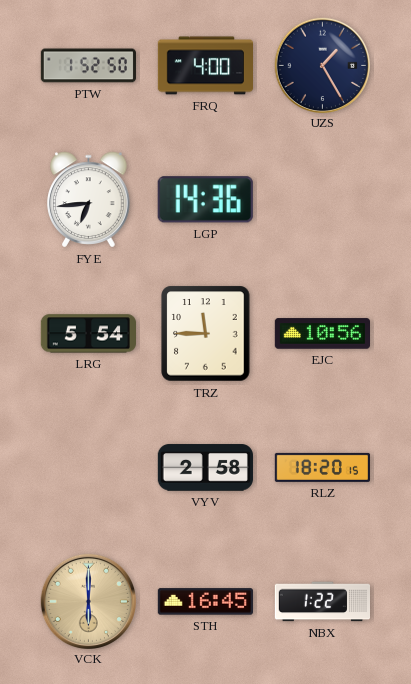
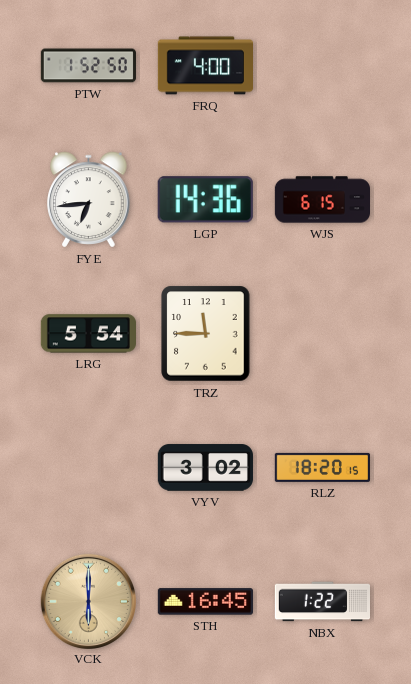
UZS: 1:25 -> none (322, 65)
WJS: none -> 6:15 (322, 200)
EJC: 10:56 -> none (322, 334)
VYV: 2:58 -> 3:02 (205, 468)
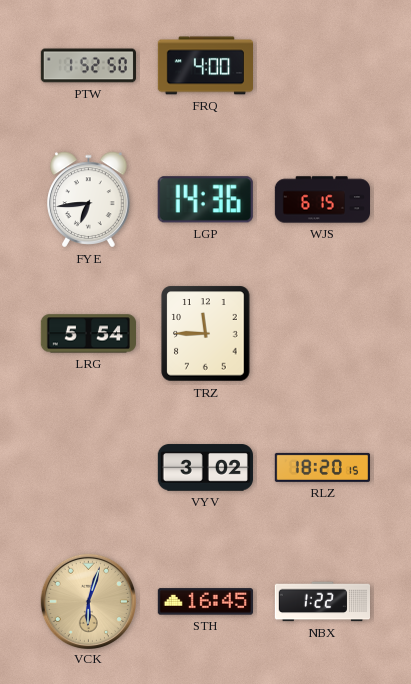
VCK: 6:00 -> 6:03 (88, 601)
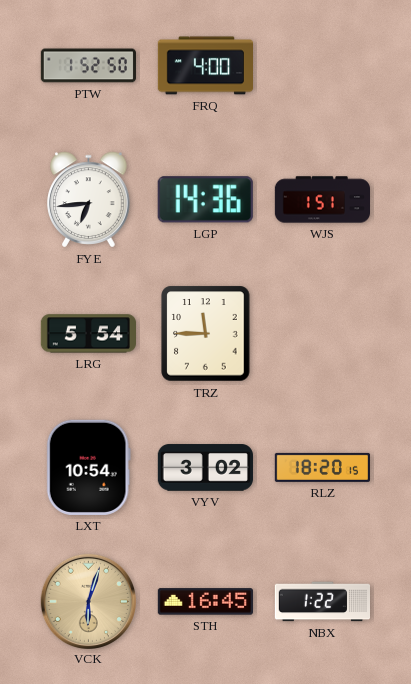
WJS: 6:15 -> 1:51 (322, 200)
LXT: none -> 10:54 (88, 467)
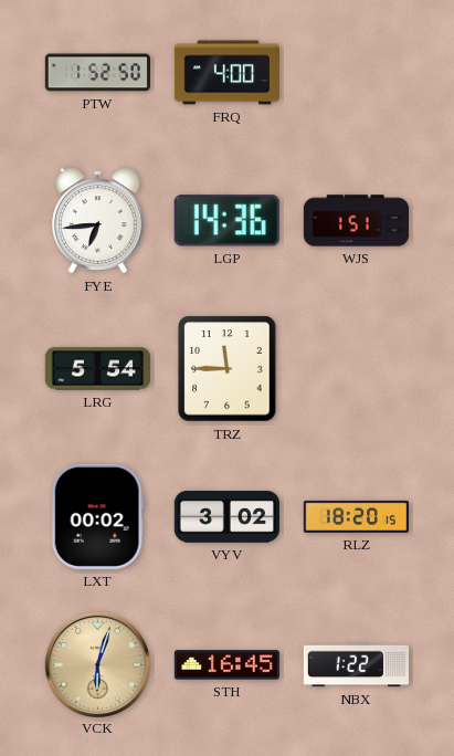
LXT: 10:54 -> 00:02 (97, 516)
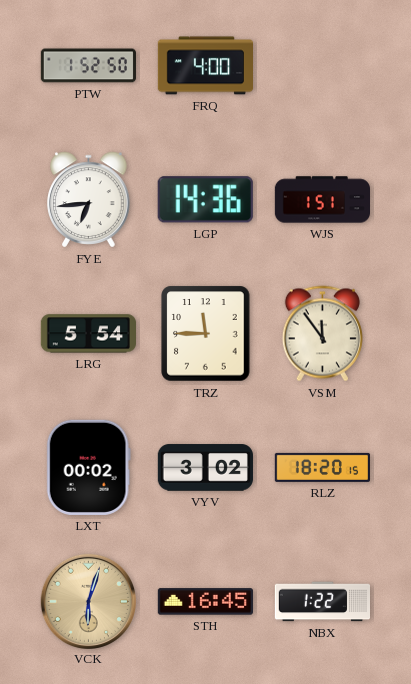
VSM: none -> 11:54 (322, 334)
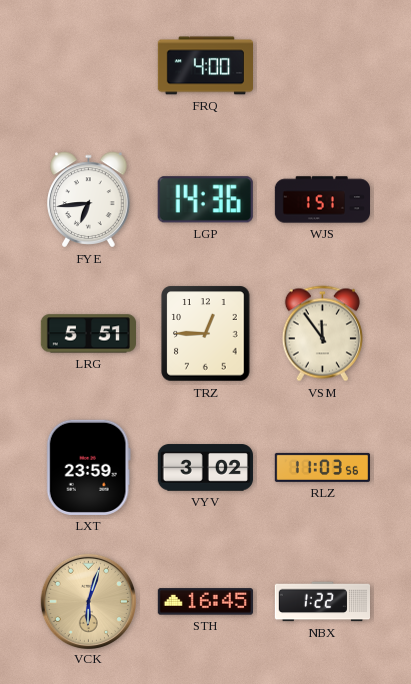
PTW: 1:52 -> none (88, 66)
LRG: 5:54 -> 5:51 (88, 334)
TRZ: 11:45 -> 12:45 (206, 334)
LXT: 00:02 -> 23:59 (88, 467)
RLZ: 18:20 -> 11:03 (322, 467)
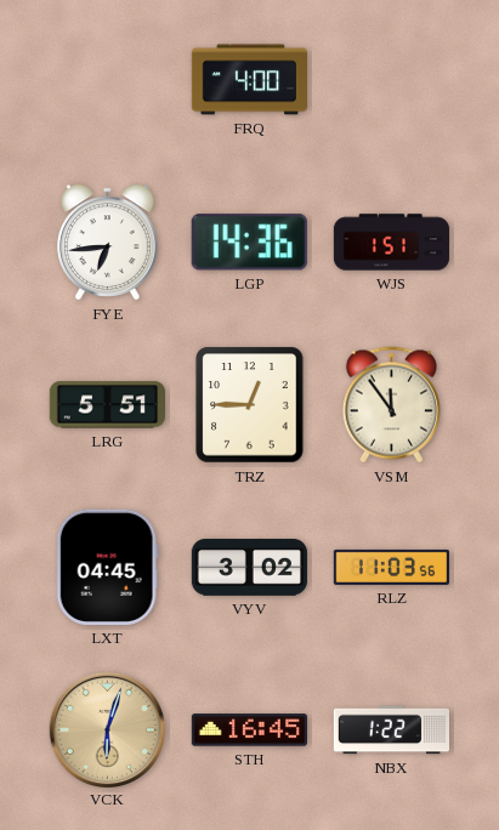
LXT: 23:59 -> 04:45 (107, 567)
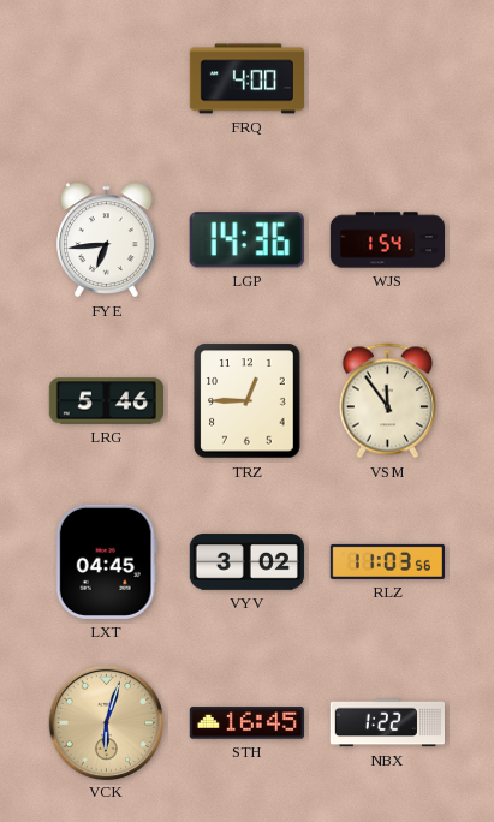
WJS: 1:51 -> 1:54 (387, 240)
LRG: 5:51 -> 5:46 (106, 401)
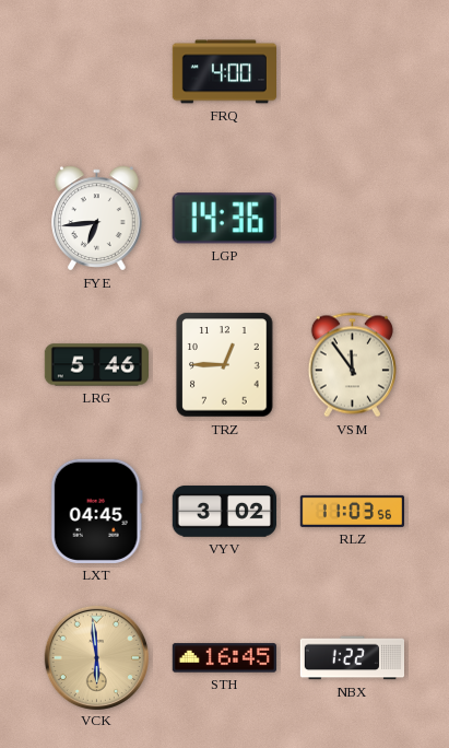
WJS: 1:54 -> none (387, 240)
VCK: 6:03 -> 5:59 (96, 657)
